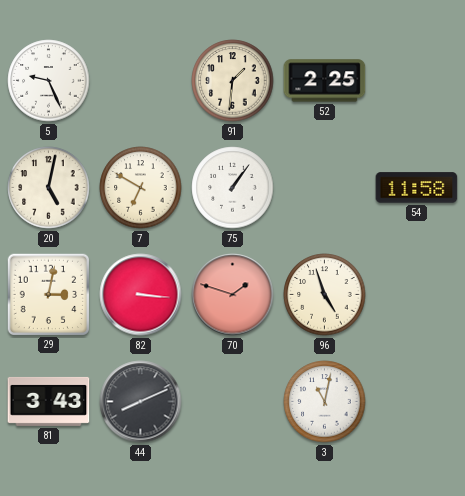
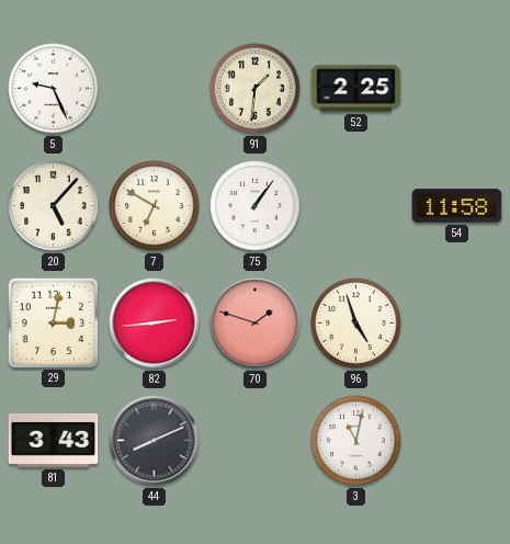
20: 5:02 -> 5:07 (54, 206)
82: 3:16 -> 2:44 (155, 324)
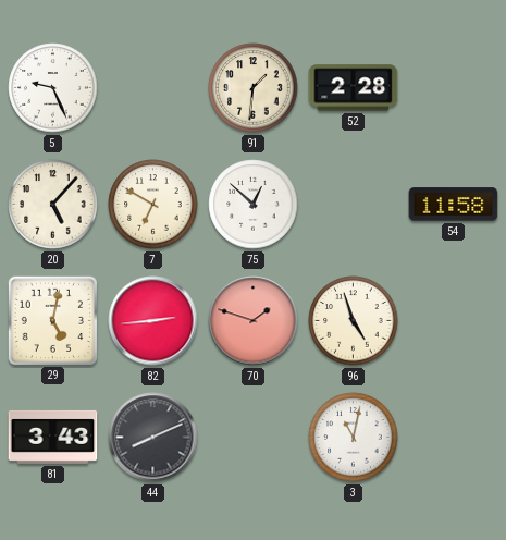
52: 2:25 -> 2:28 (354, 88)
75: 1:06 -> 12:52 (254, 205)
29: 3:02 -> 5:02 (52, 320)
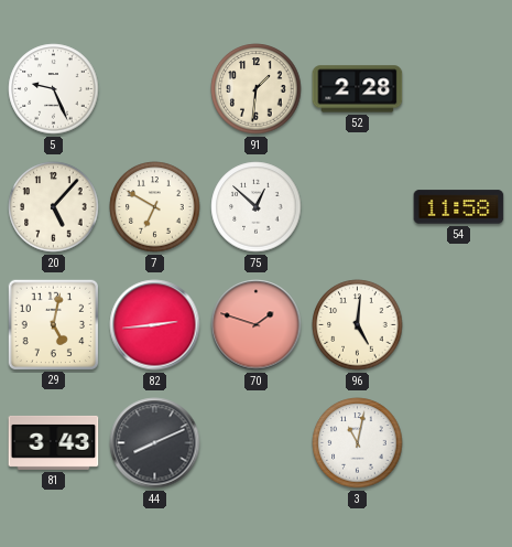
96: 4:57 -> 5:01 (358, 325)
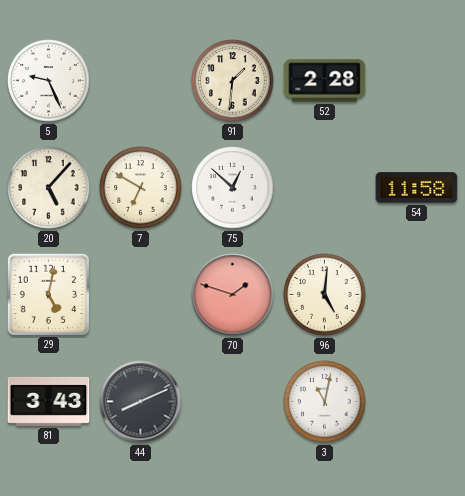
82: 2:44 -> none (155, 325)
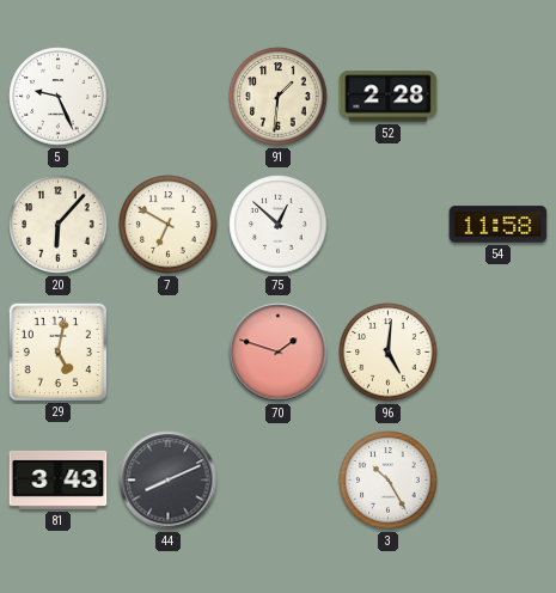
20: 5:07 -> 6:07 (59, 225)
3: 11:02 -> 10:25 (389, 481)
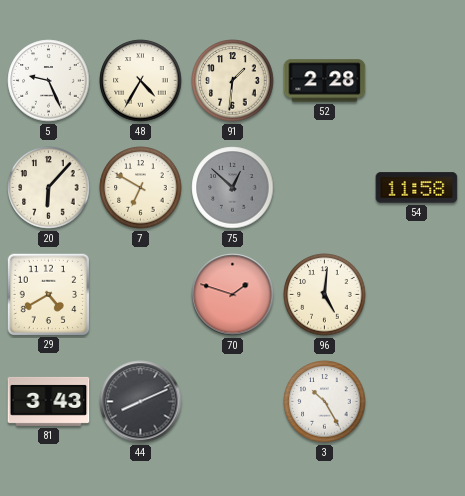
48: none -> 4:35 (141, 81)
75 dial: white -> grey (233, 188)
29: 5:02 -> 4:40 (48, 294)
